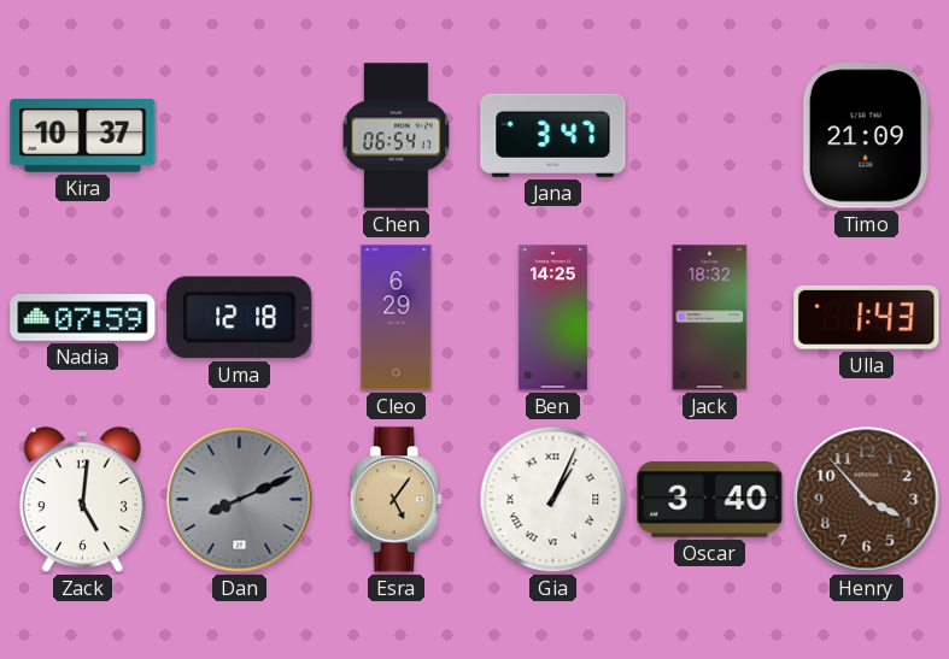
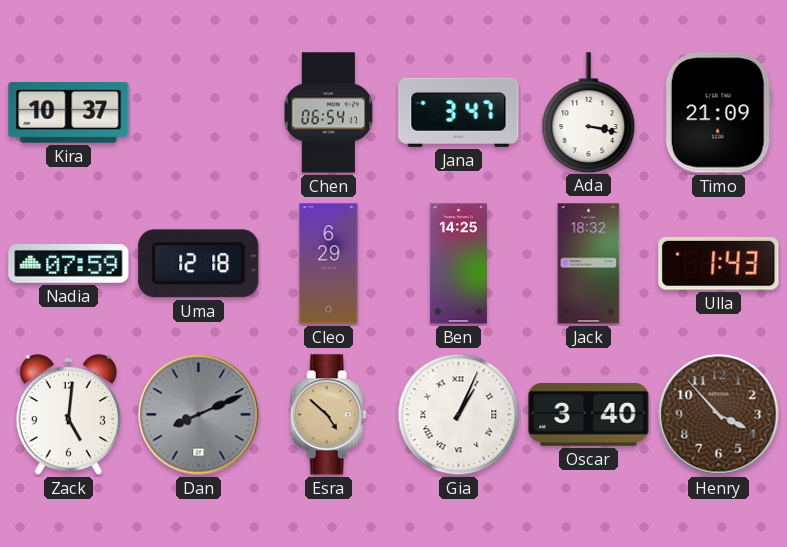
Ada: none -> 3:17 (589, 112)
Esra: 5:06 -> 4:52 (328, 415)
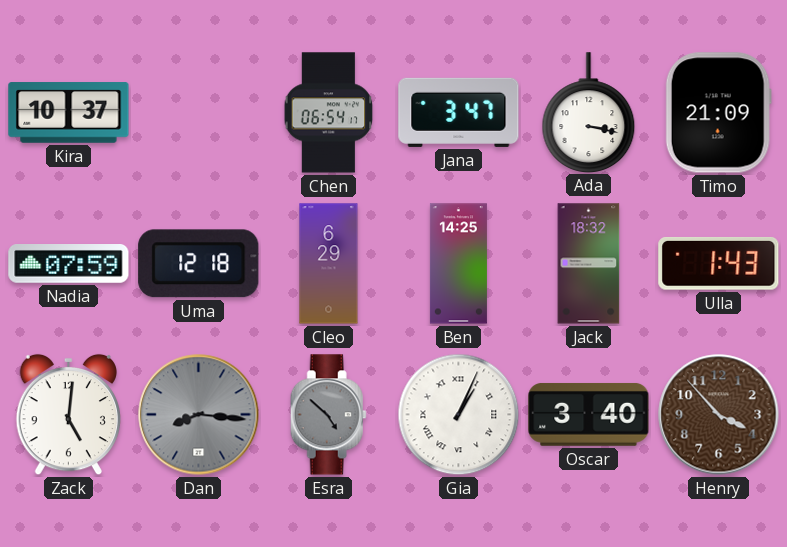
Dan: 8:11 -> 8:16 (199, 415)
Esra dial: champagne -> grey (328, 415)
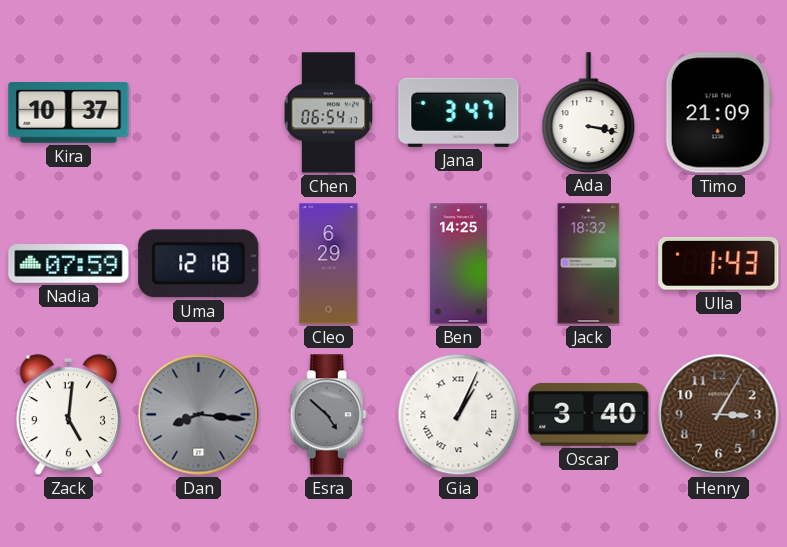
Henry: 3:53 -> 3:05 (719, 415)
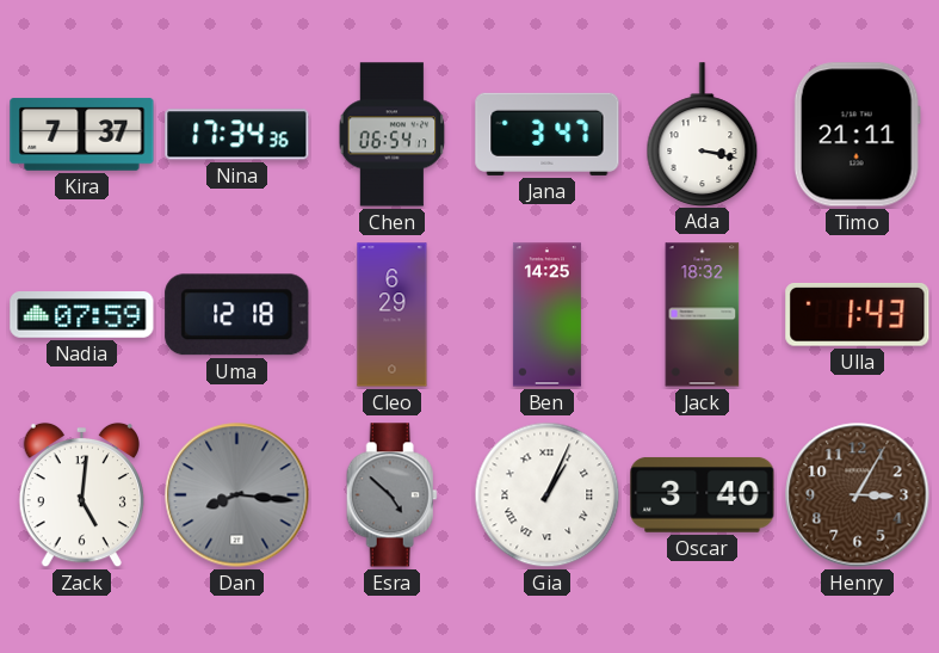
Kira: 10:37 -> 7:37 (82, 135)
Nina: none -> 17:34 (237, 135)
Timo: 21:09 -> 21:11 (857, 135)
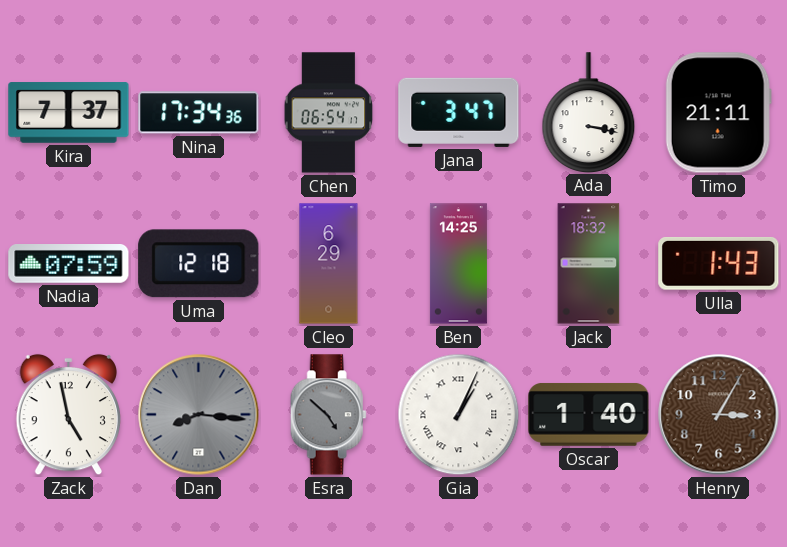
Zack: 5:01 -> 4:58 (68, 415)
Oscar: 3:40 -> 1:40 (589, 414)
